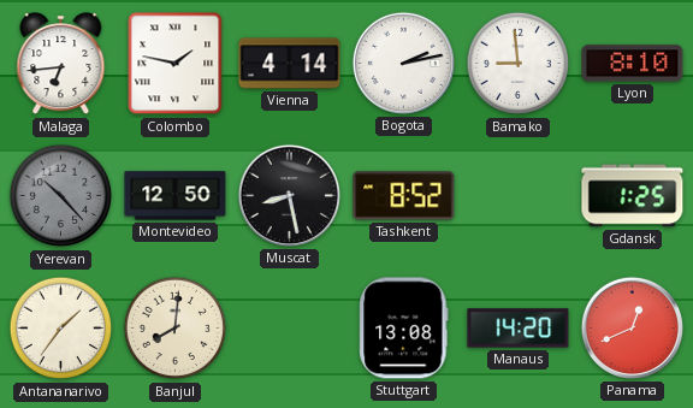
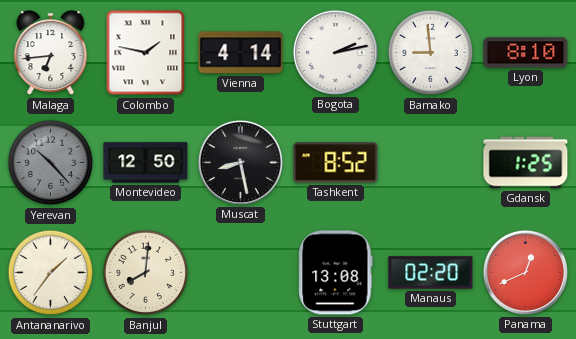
Manaus: 14:20 -> 02:20 (431, 273)
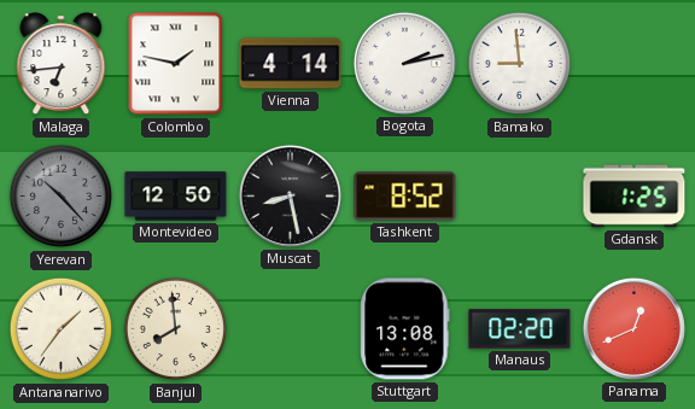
Lyon: 8:10 -> none (526, 53)
Banjul: 8:01 -> 7:59 (176, 329)
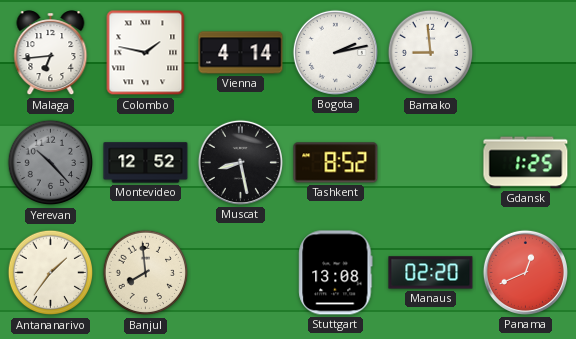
Montevideo: 12:50 -> 12:52 (146, 163)
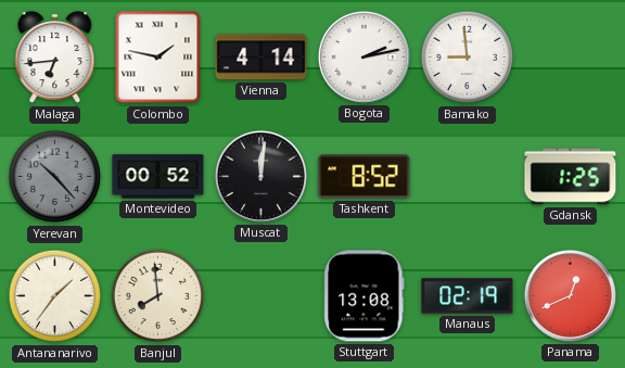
Montevideo: 12:52 -> 00:52 (158, 177)
Muscat: 8:28 -> 12:01 (260, 176)
Manaus: 02:20 -> 02:19 (468, 296)
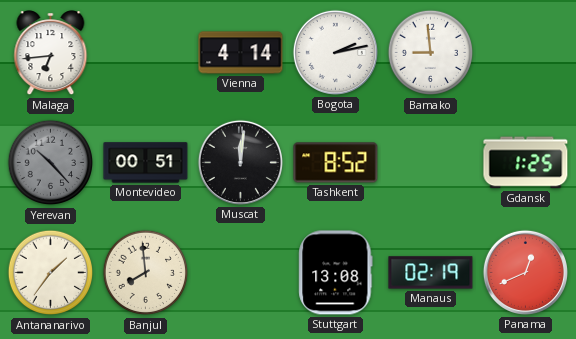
Colombo: 1:47 -> none (158, 58)
Montevideo: 00:52 -> 00:51 (146, 163)
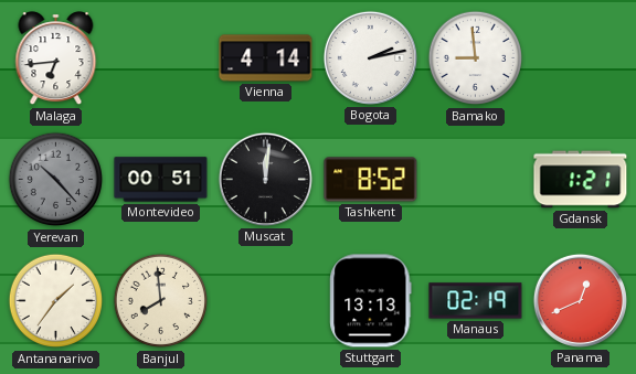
Gdansk: 1:25 -> 1:21 (581, 180)
Stuttgart: 13:08 -> 13:13 (371, 301)
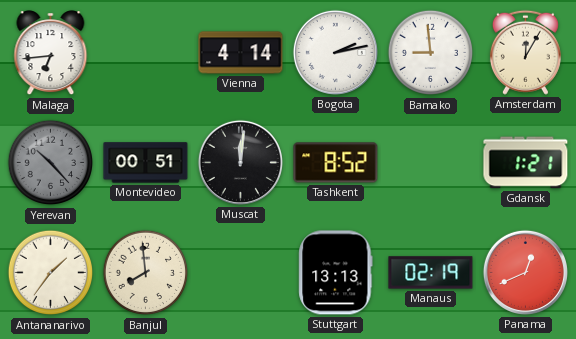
Amsterdam: none -> 12:05 (525, 52)
